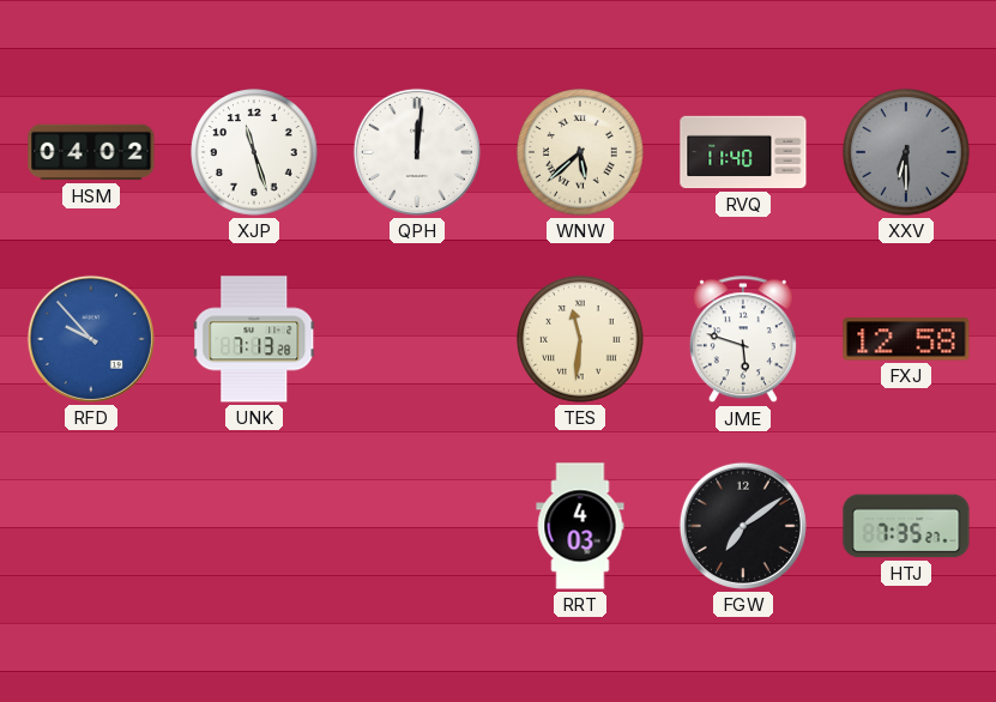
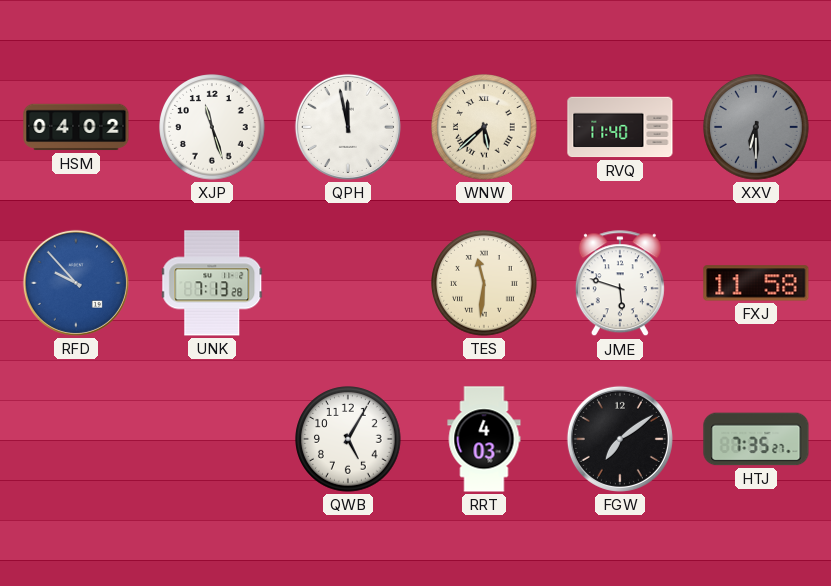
QPH: 12:01 -> 11:58 (348, 127)
FXJ: 12:58 -> 11:58 (756, 283)
QWB: none -> 5:05 (348, 439)
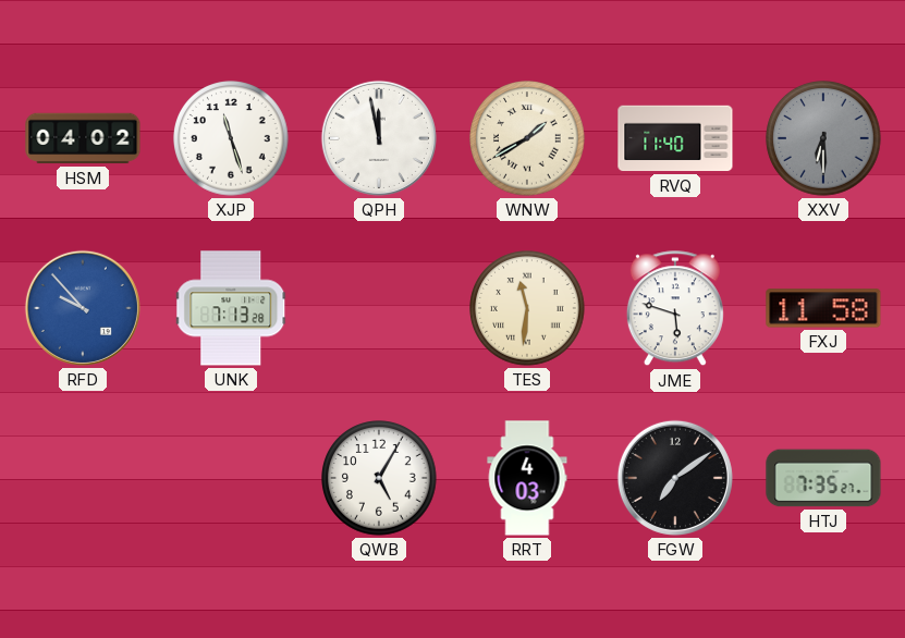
WNW: 5:38 -> 1:40 (527, 138)
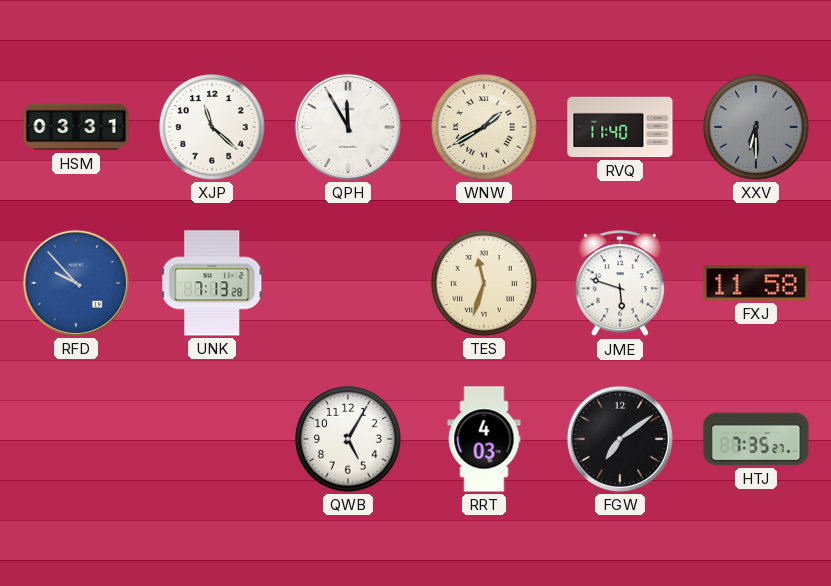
HSM: 04:02 -> 03:31 (76, 127)
XJP: 11:27 -> 11:22 (212, 127)
QPH: 11:58 -> 11:55 (348, 127)
TES: 11:31 -> 11:33 (484, 283)
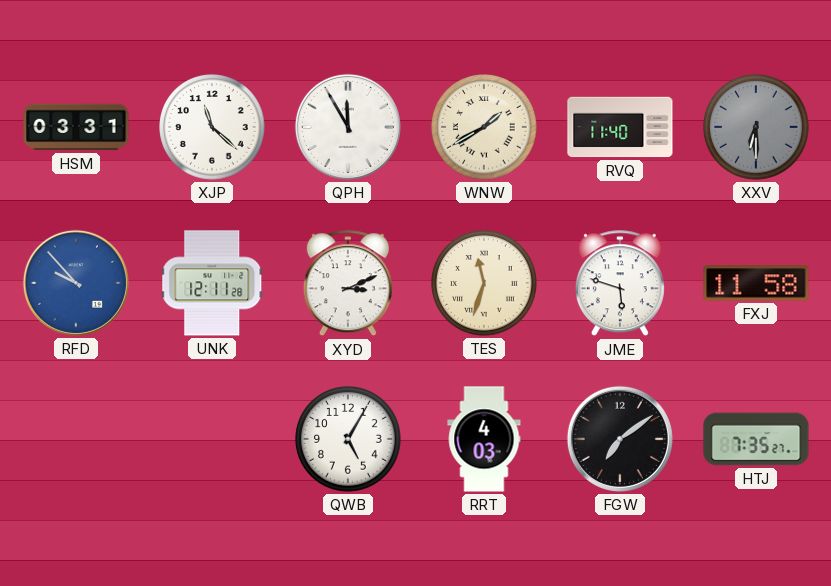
UNK: 7:13 -> 12:11 (212, 283)
XYD: none -> 3:11 (348, 284)
